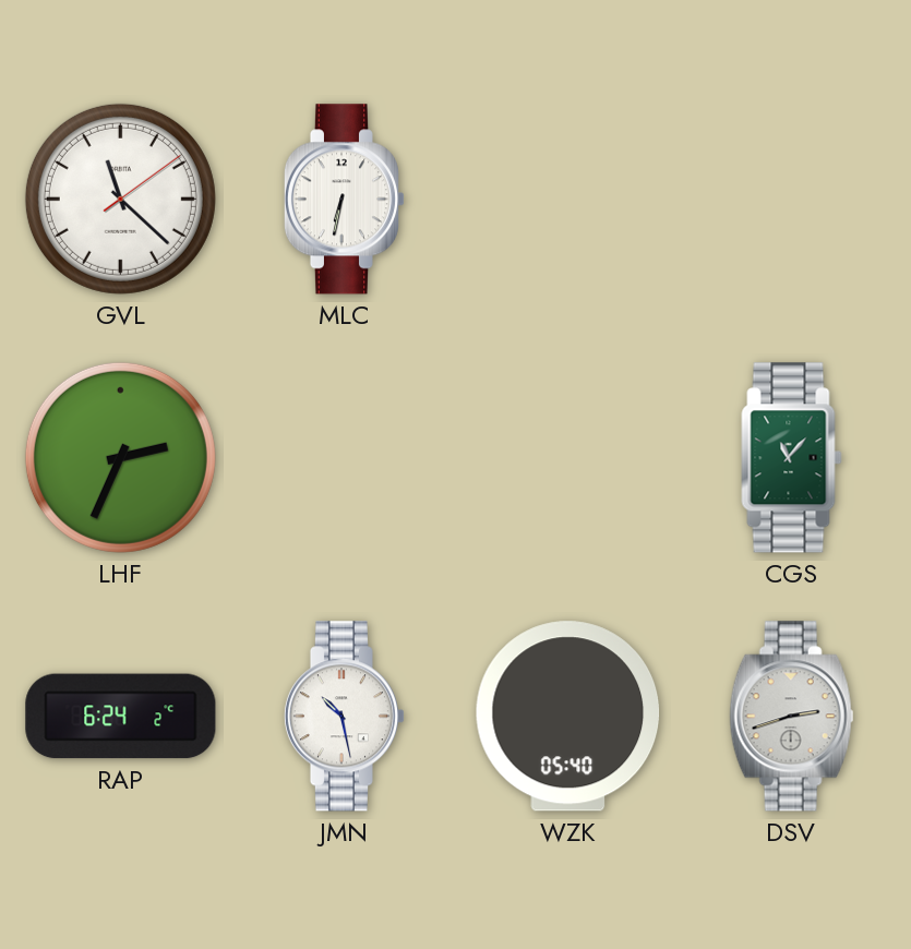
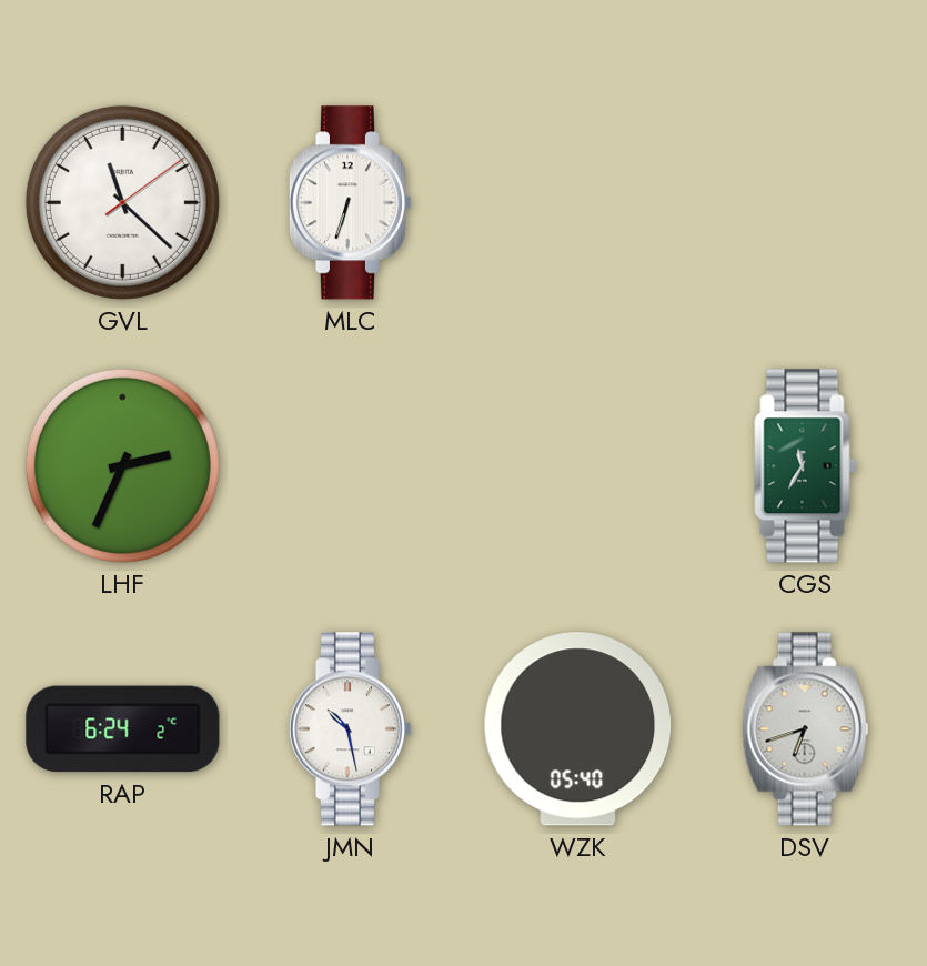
MLC: 6:32 -> 6:33 (350, 203)
CGS: 11:07 -> 11:35 (806, 466)
DSV: 2:42 -> 6:42 (806, 729)
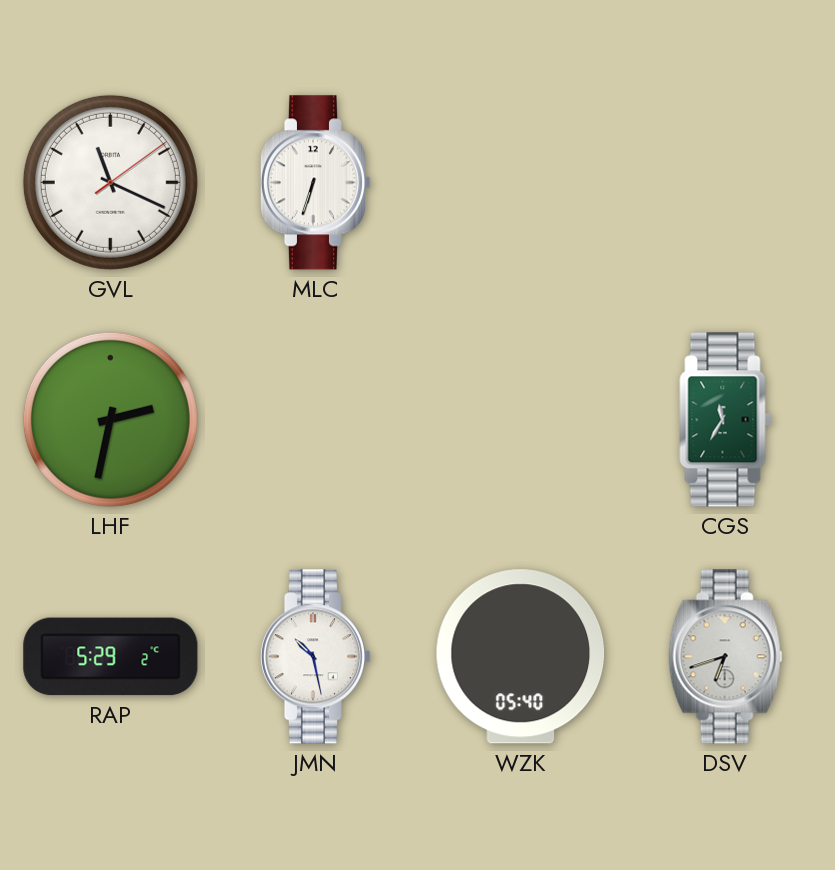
GVL: 11:22 -> 11:19 (110, 182)
LHF: 2:34 -> 2:32 (110, 419)
RAP: 6:24 -> 5:29 (111, 657)
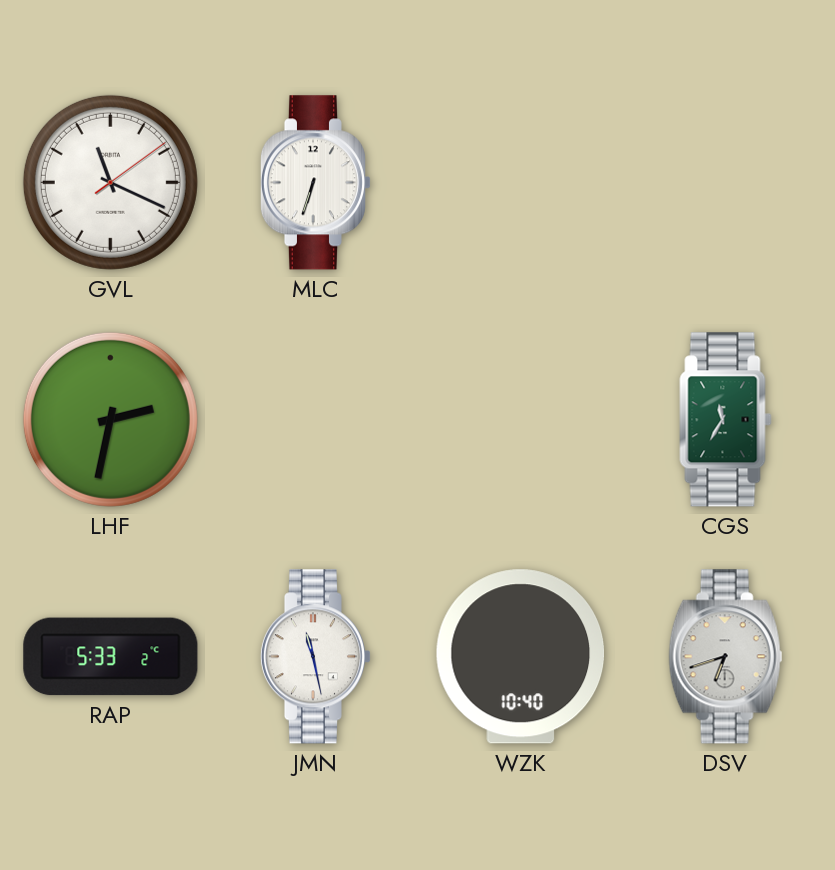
RAP: 5:29 -> 5:33 (111, 657)
JMN: 10:28 -> 11:28 (315, 657)
WZK: 05:40 -> 10:40 (521, 657)
